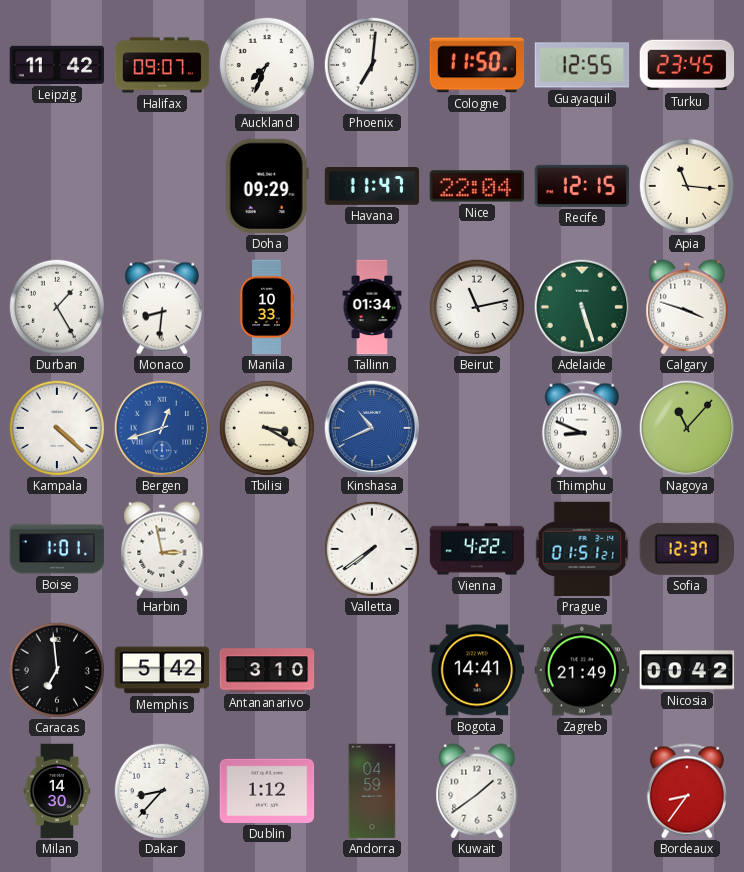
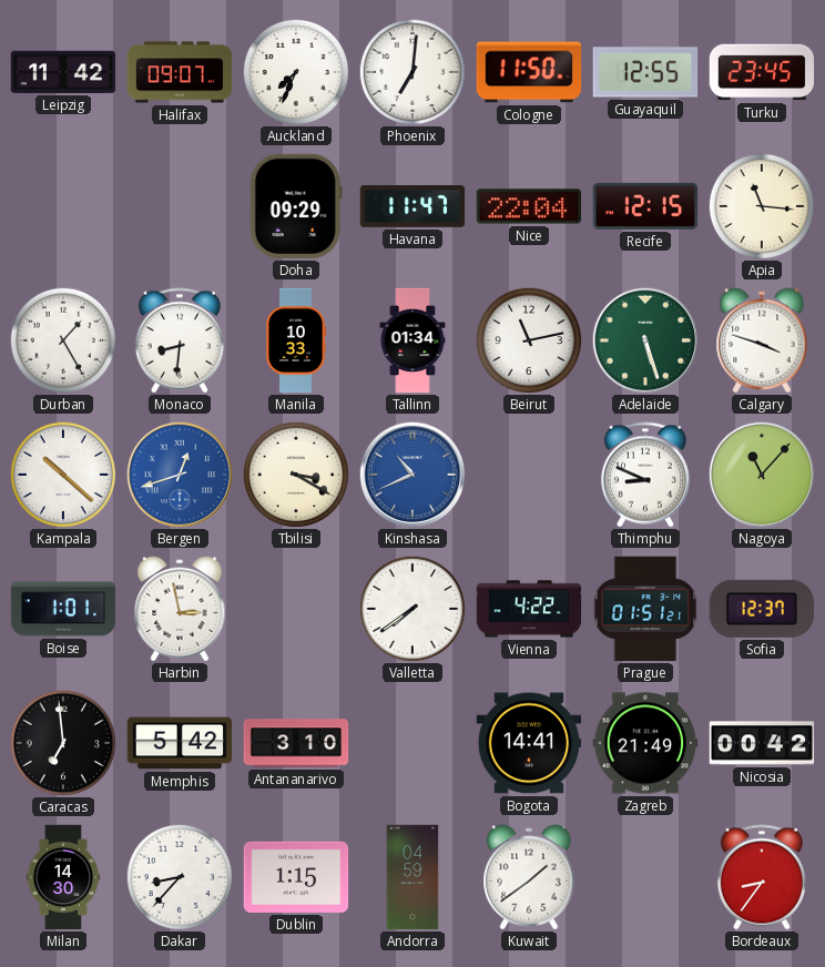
Kampala: 4:22 -> 10:22 (62, 474)
Dublin: 1:12 -> 1:15 (296, 877)
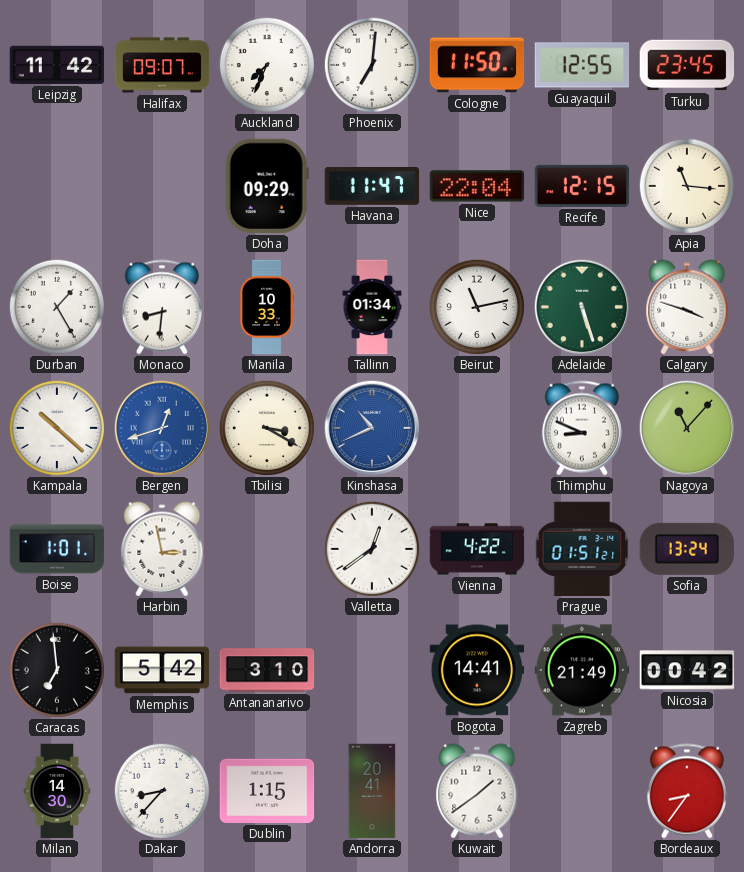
Valletta: 7:39 -> 12:39 (371, 548)
Sofia: 12:37 -> 13:24 (686, 549)
Andorra: 04:59 -> 20:41 (372, 791)
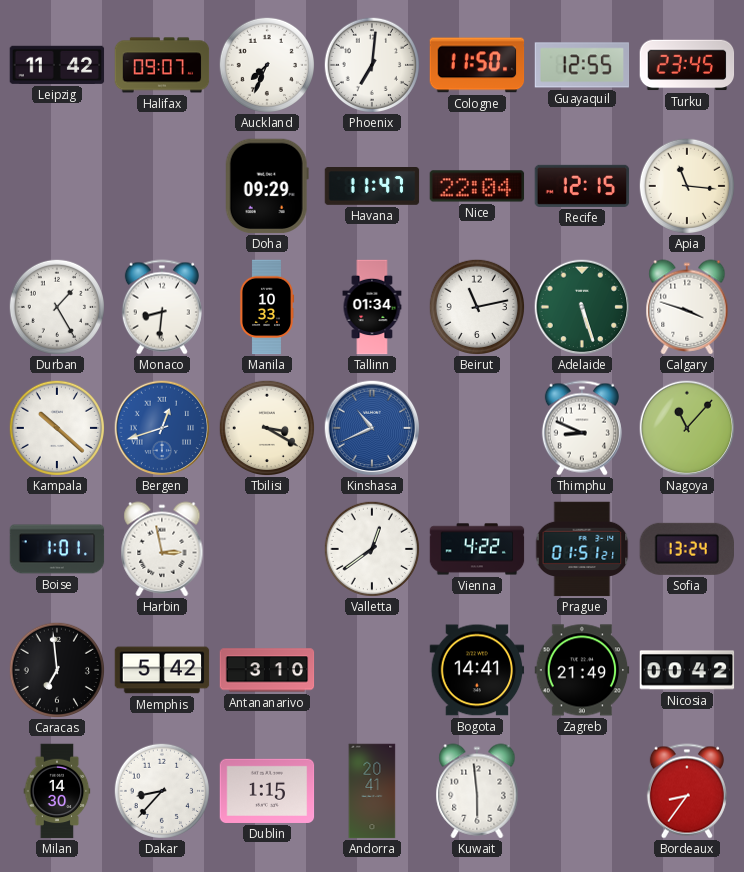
Kuwait: 1:39 -> 5:59 (477, 791)
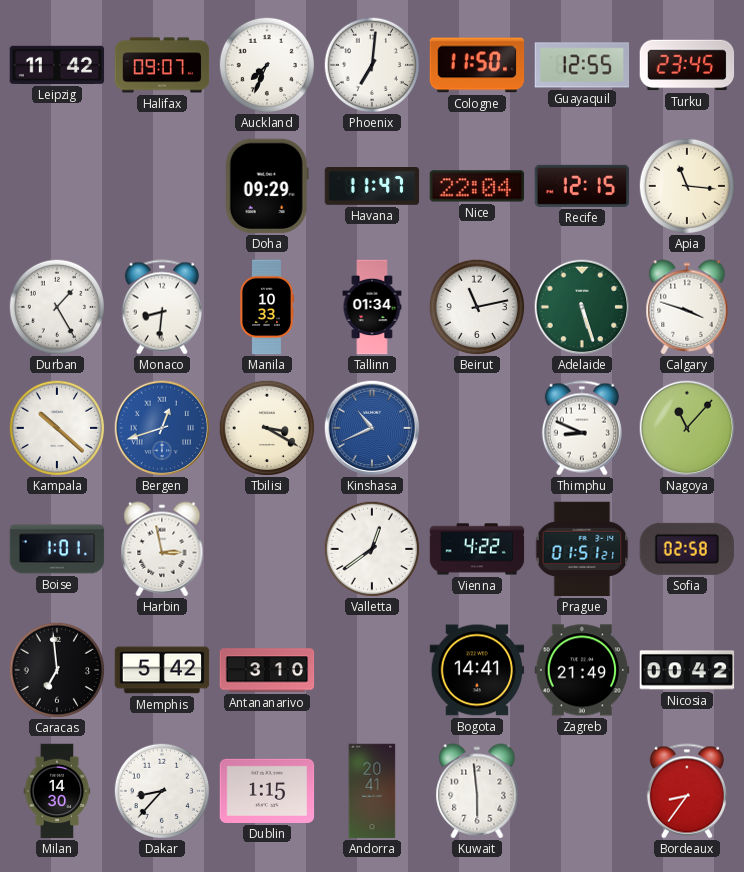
Sofia: 13:24 -> 02:58 (686, 549)
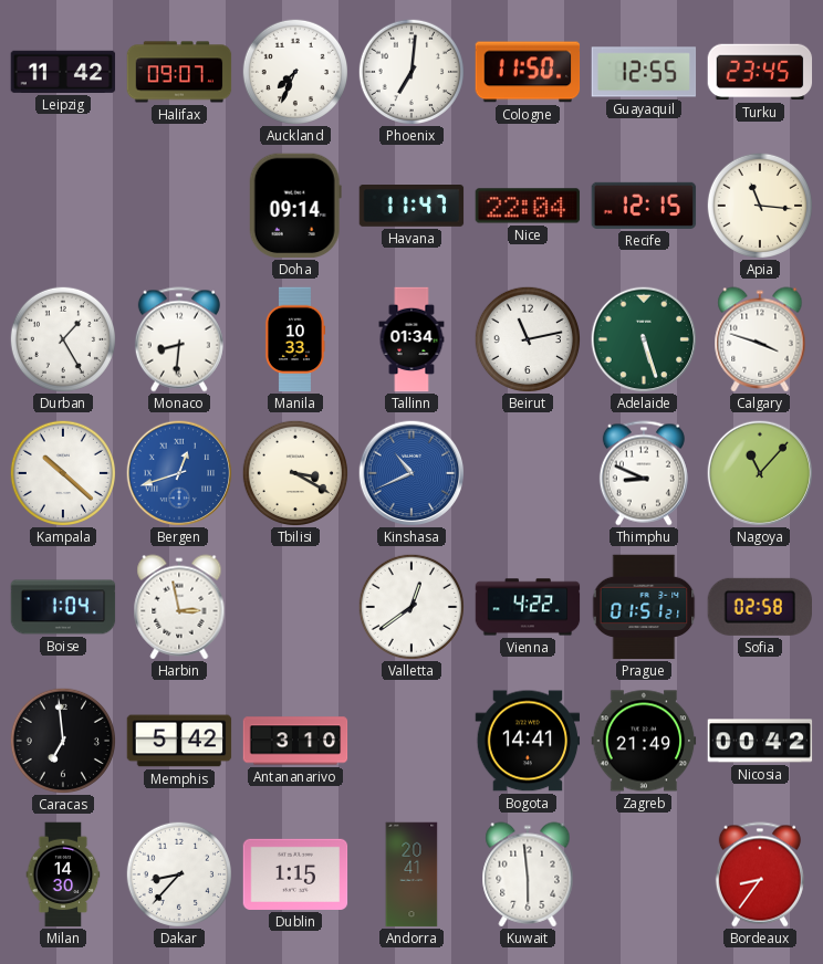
Doha: 09:29 -> 09:14 (295, 206)
Boise: 1:01 -> 1:04 (63, 607)
